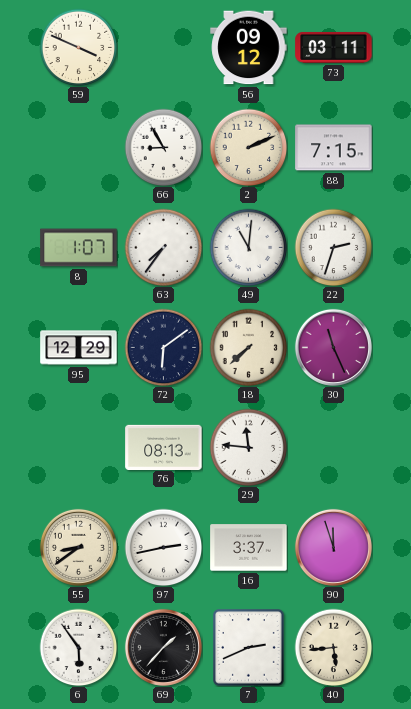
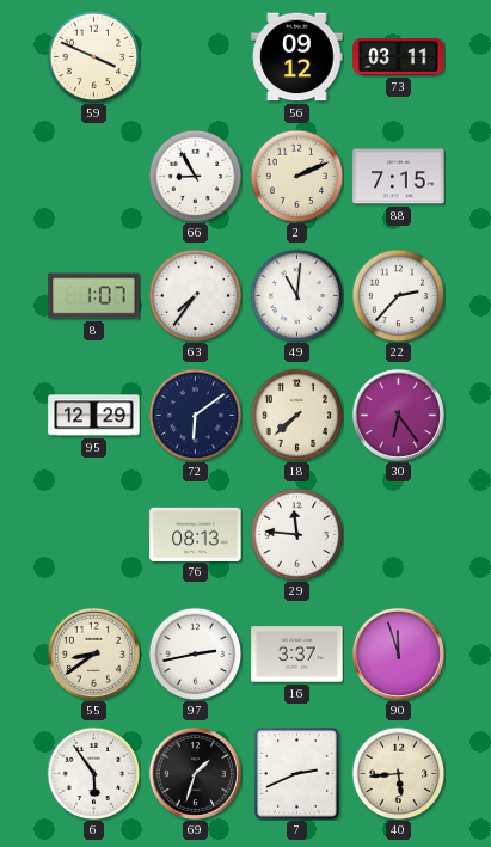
22: 2:33 -> 2:37 (398, 295)
30: 11:26 -> 6:24 (398, 415)
69: 1:37 -> 1:33 (195, 773)
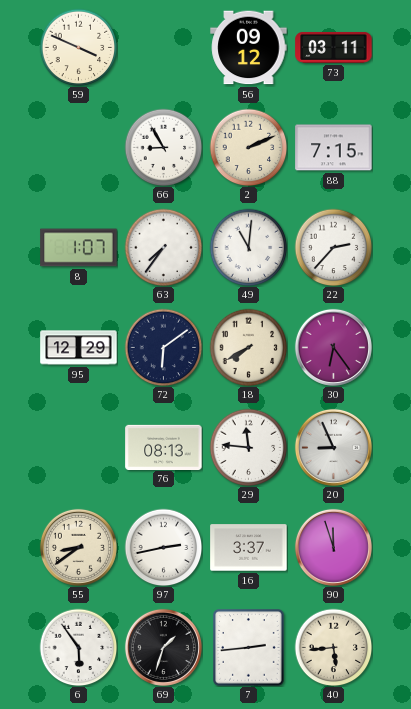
18: 7:38 -> 7:40 (248, 347)
20: none -> 8:56 (333, 447)
7: 2:41 -> 2:44 (249, 648)
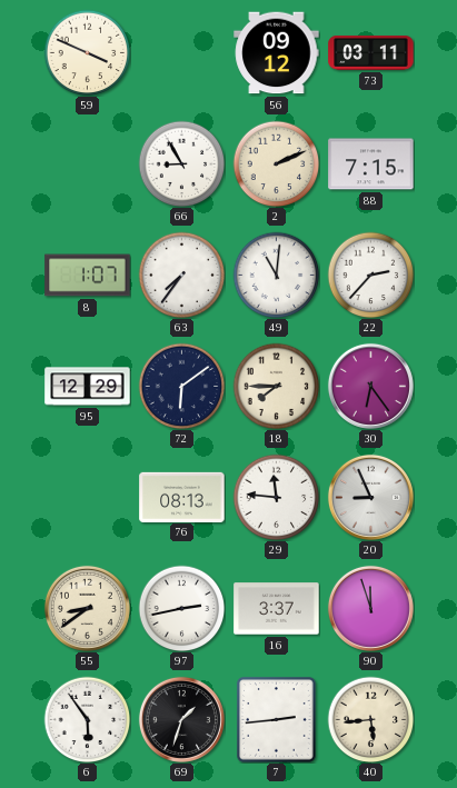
18: 7:40 -> 7:45 (276, 386)
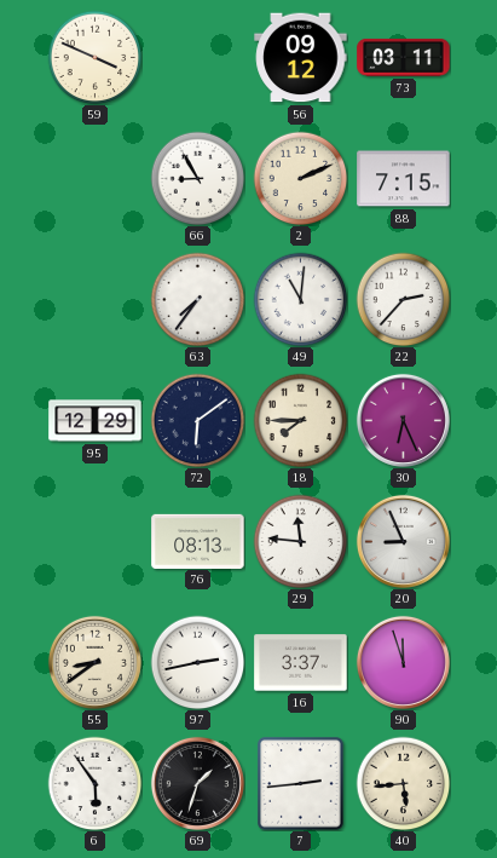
8: 1:07 -> none (88, 276)
30: 6:24 -> 6:26 (403, 420)
